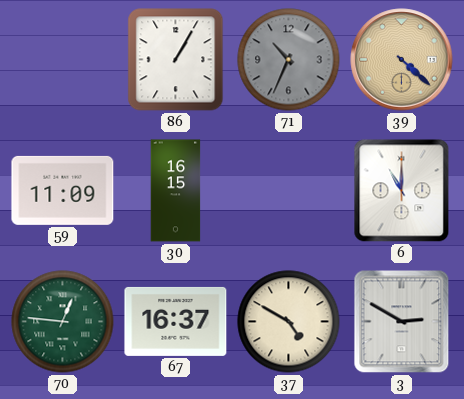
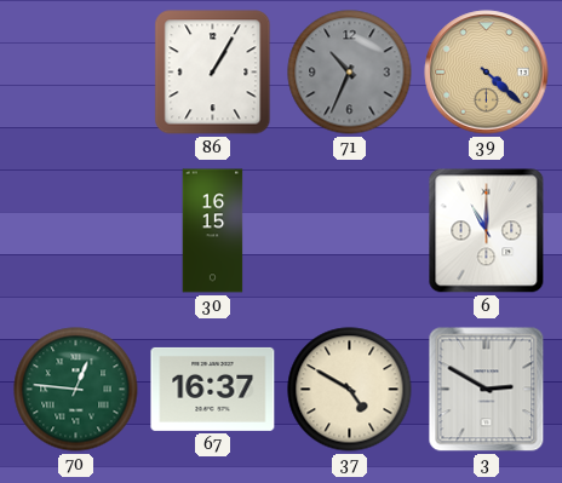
59: 11:09 -> none (63, 190)
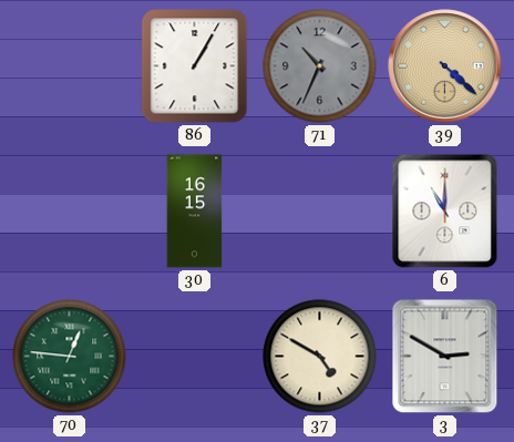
67: 16:37 -> none (213, 389)
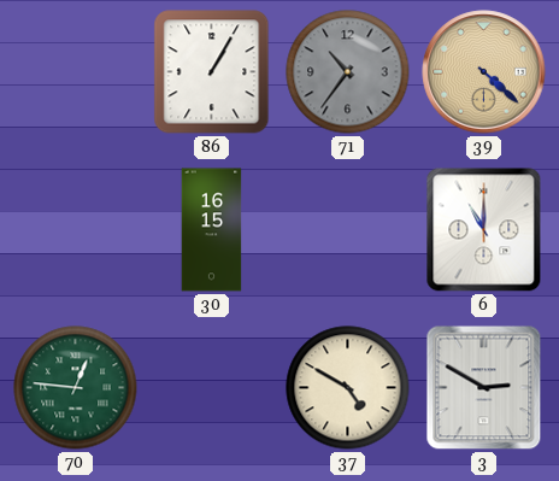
71: 10:34 -> 10:36 (348, 72)
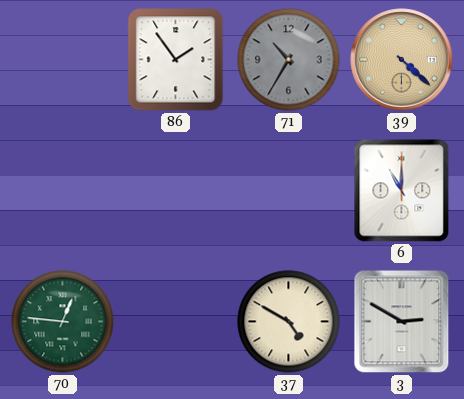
86: 1:05 -> 1:54 (176, 60)
71: 10:36 -> 10:35 (289, 60)
30: 16:15 -> none (212, 230)
